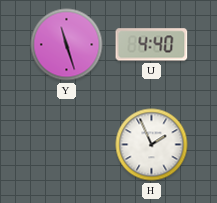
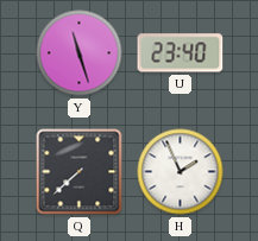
U: 4:40 -> 23:40 (181, 53)
Q: none -> 7:38 (80, 172)
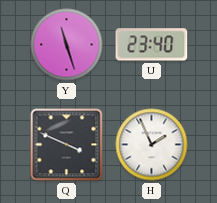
Q: 7:38 -> 3:49 (67, 145)
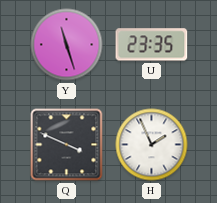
U: 23:40 -> 23:35 (152, 45)
